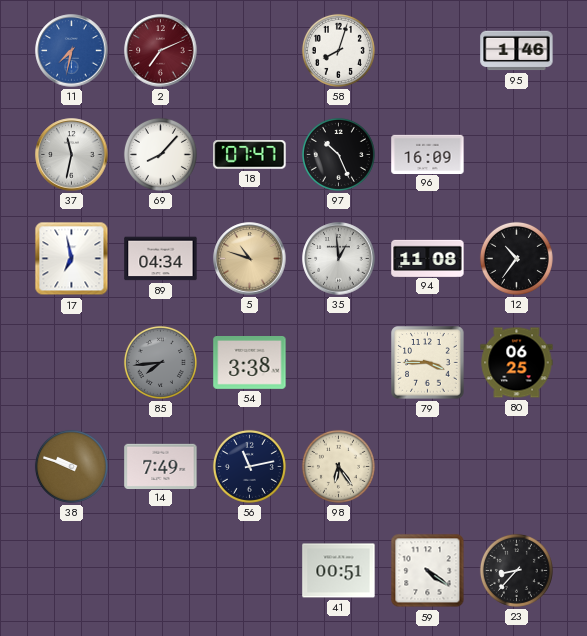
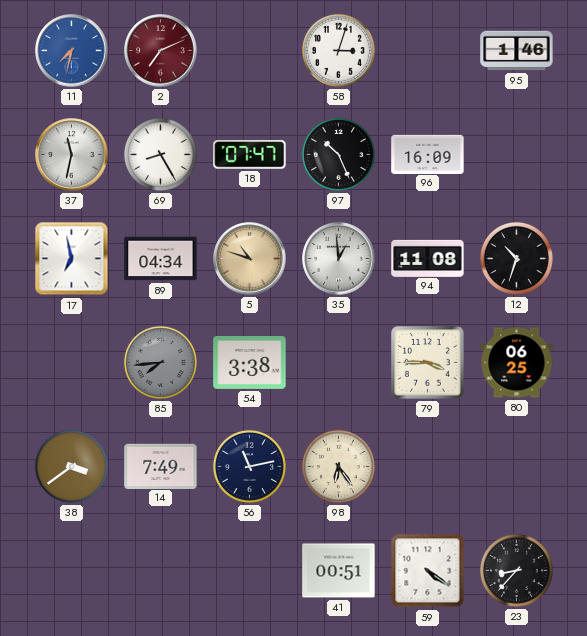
58: 8:03 -> 3:03 (338, 50)
69: 8:07 -> 8:25 (160, 154)
12: 10:36 -> 10:33 (516, 258)
38: 9:48 -> 3:39 (71, 466)
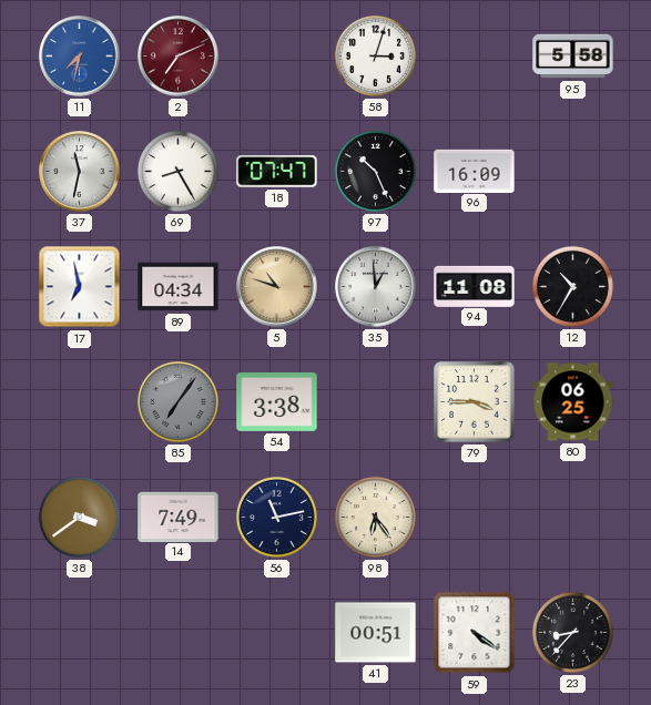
95: 1:46 -> 5:58 (573, 57)
12: 10:33 -> 10:35 (572, 286)
85: 7:44 -> 7:06 (177, 401)
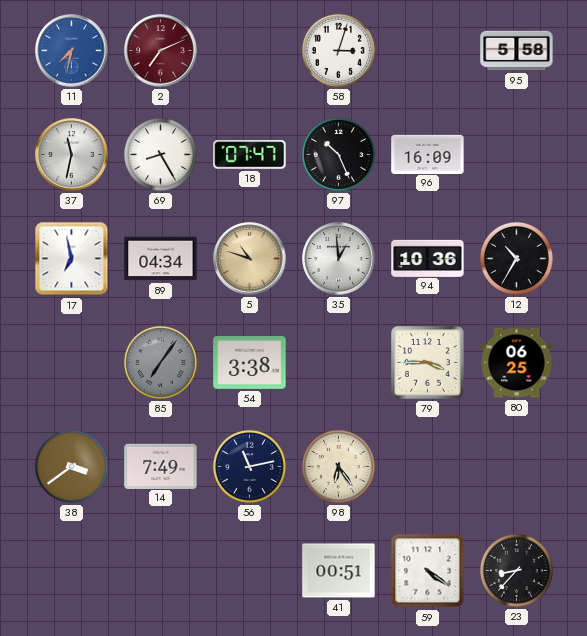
94: 11:08 -> 10:36 (428, 258)
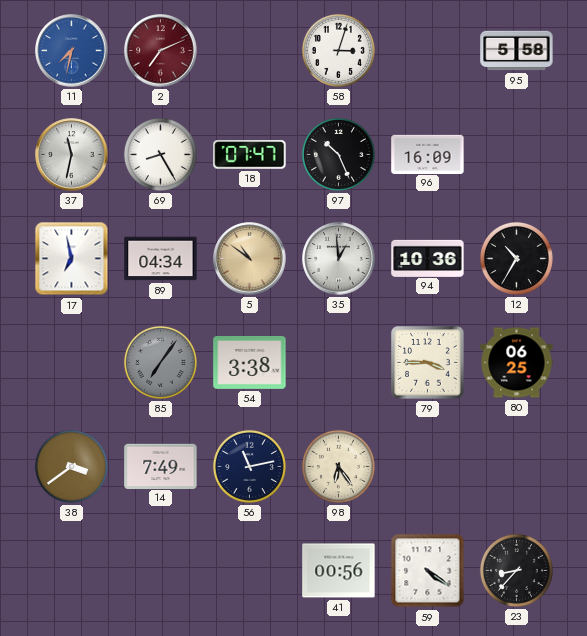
5: 10:48 -> 10:51 (250, 259)
41: 00:51 -> 00:56 (339, 571)
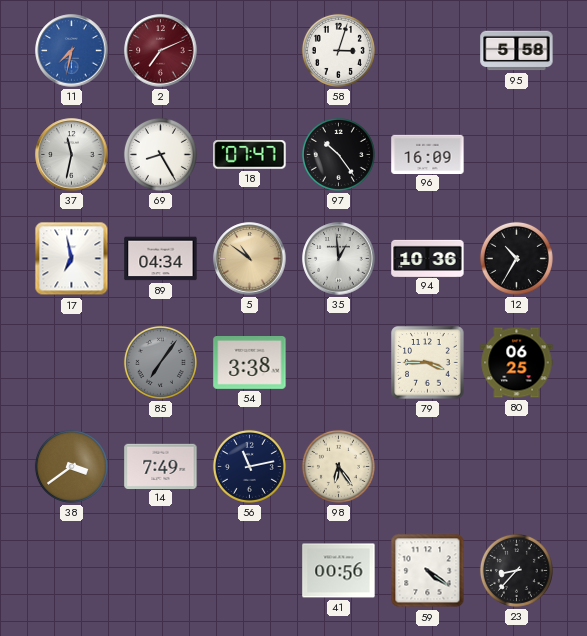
97: 10:26 -> 10:24 (338, 154)
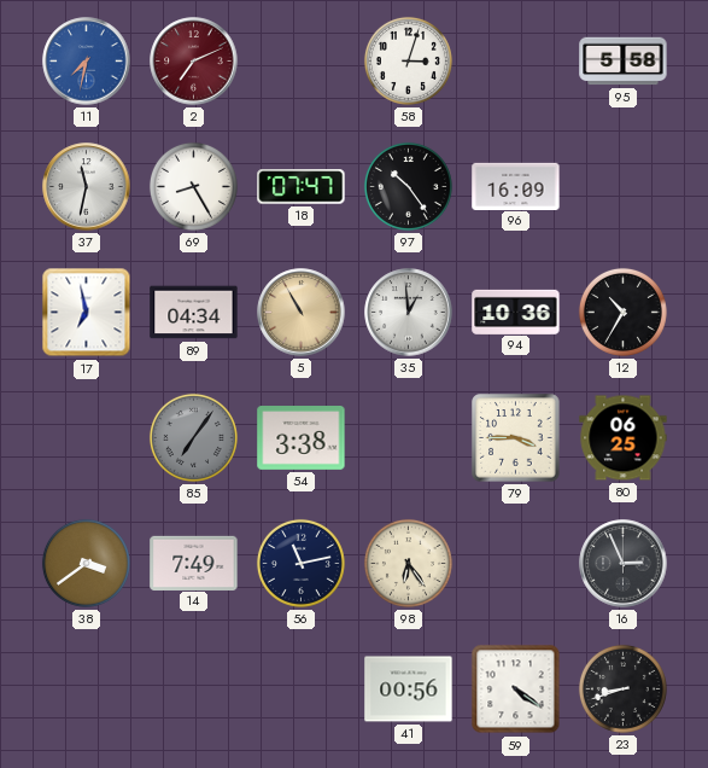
5: 10:51 -> 10:55 (302, 313)
16: none -> 2:56 (624, 564)
23: 8:37 -> 8:42 (622, 688)
